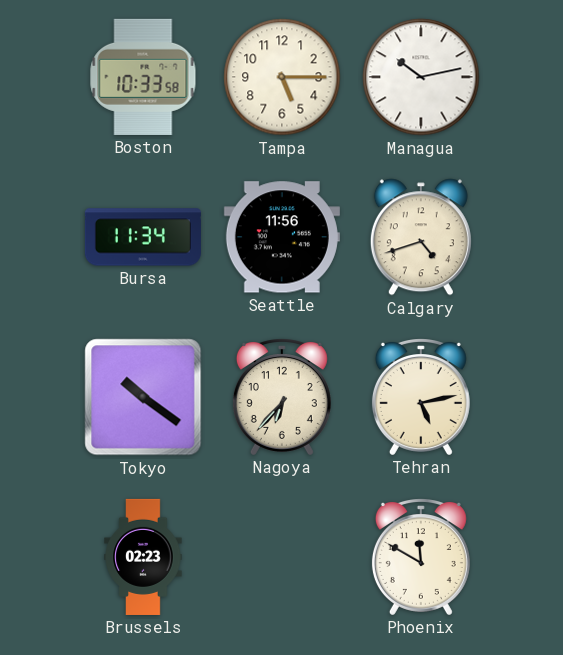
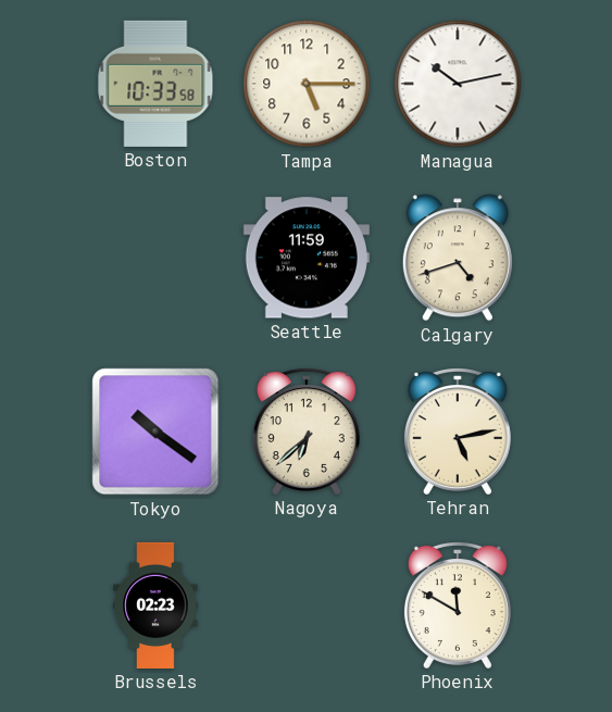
Bursa: 11:34 -> none (143, 237)
Seattle: 11:56 -> 11:59 (307, 258)
Nagoya: 6:37 -> 6:38 (307, 432)
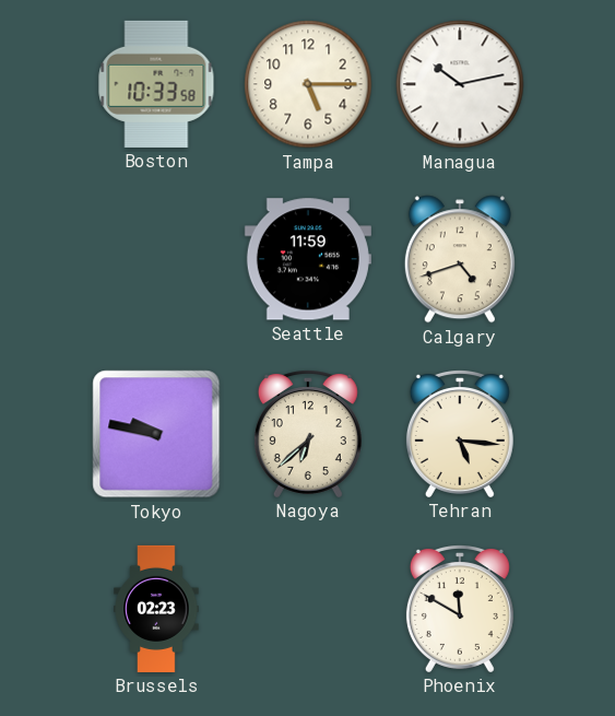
Tokyo: 10:21 -> 9:47 (156, 434)
Tehran: 5:13 -> 5:16 (460, 434)
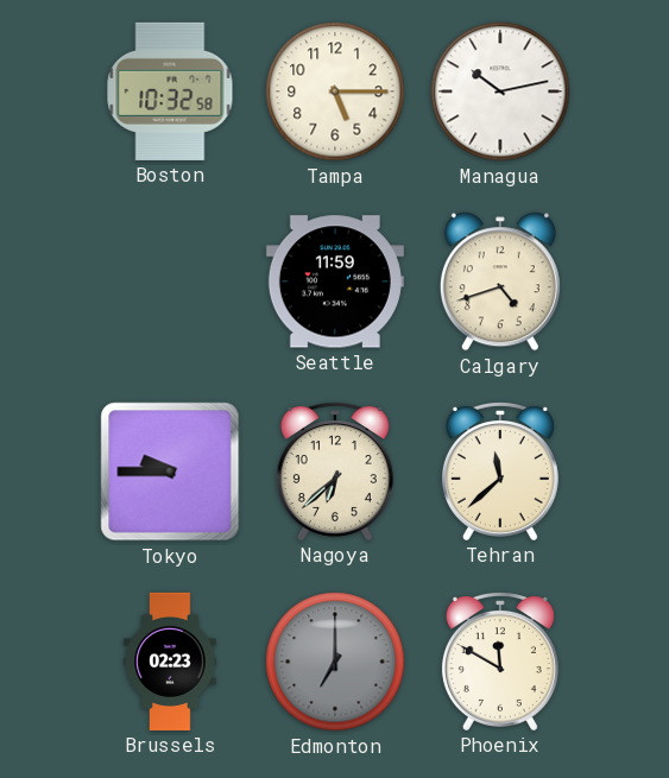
Boston: 10:33 -> 10:32 (170, 91)
Tokyo: 9:47 -> 9:45 (170, 472)
Tehran: 5:16 -> 11:38 (500, 472)
Edmonton: none -> 7:00 (335, 662)
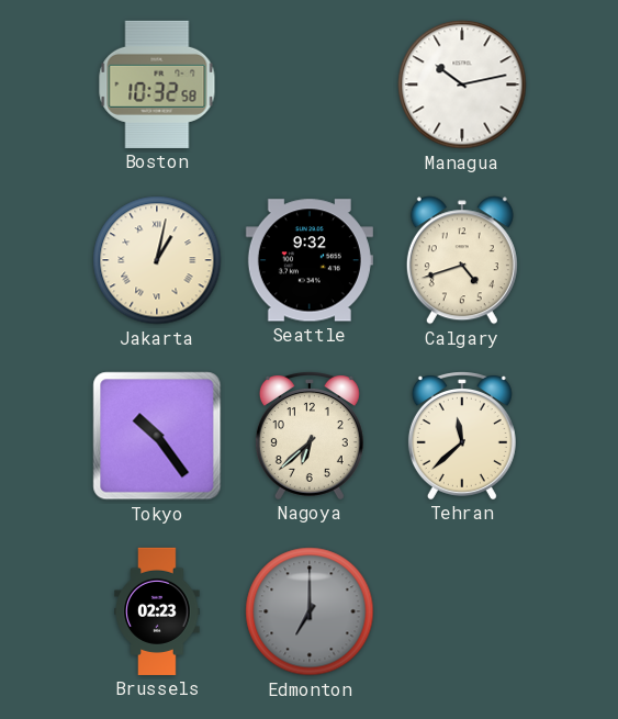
Tampa: 5:15 -> none (335, 91)
Jakarta: none -> 1:02 (157, 260)
Seattle: 11:59 -> 9:32 (310, 260)
Tokyo: 9:45 -> 10:24 (157, 436)
Phoenix: 11:50 -> none (500, 662)
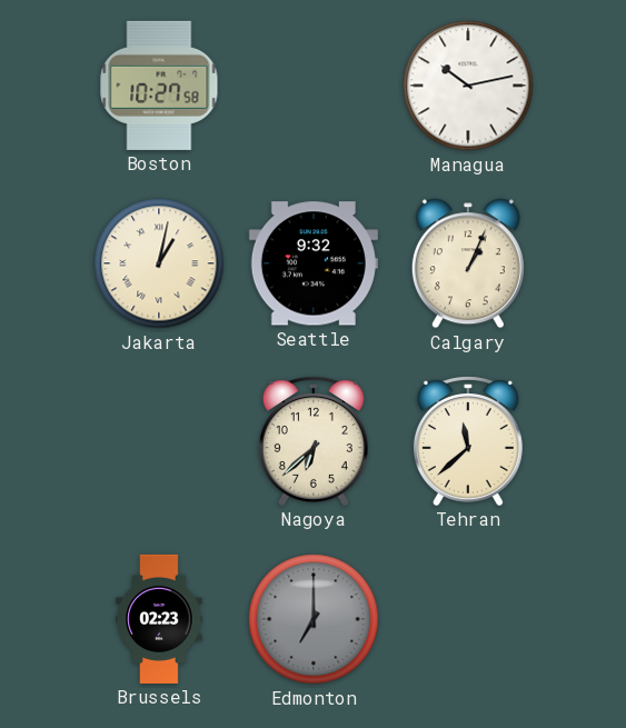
Boston: 10:32 -> 10:27 (159, 86)
Calgary: 4:42 -> 1:04 (468, 263)
Tokyo: 10:24 -> none (157, 436)
